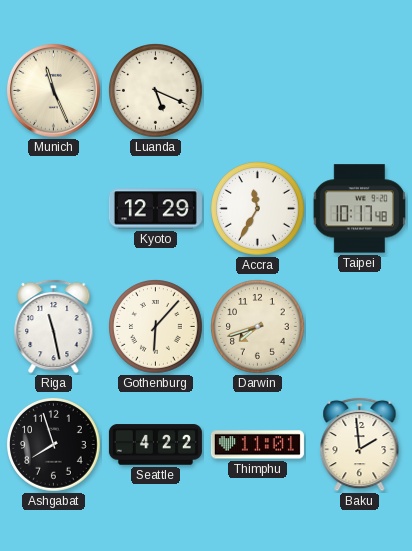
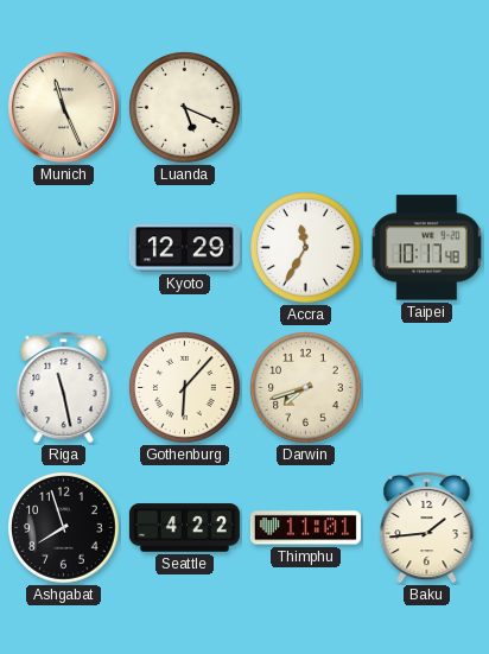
Baku: 1:59 -> 1:44 (427, 527)
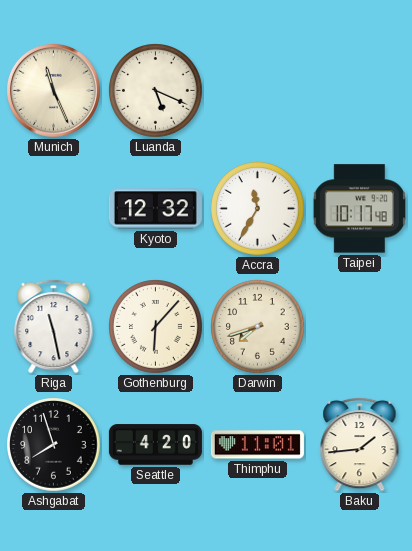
Kyoto: 12:29 -> 12:32 (155, 209)
Seattle: 4:22 -> 4:20 (155, 445)
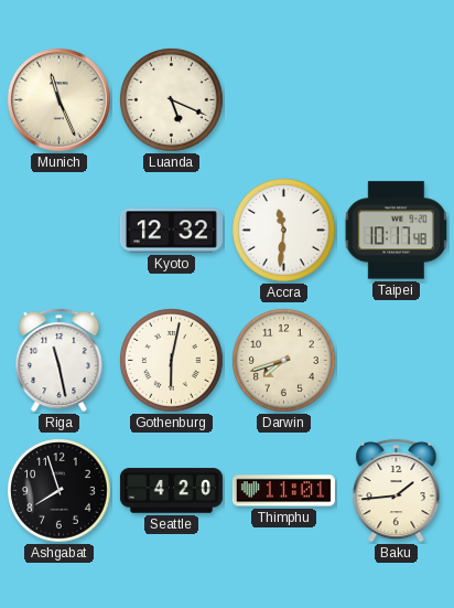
Accra: 11:35 -> 11:31 (284, 231)
Gothenburg: 6:07 -> 6:02 (172, 361)
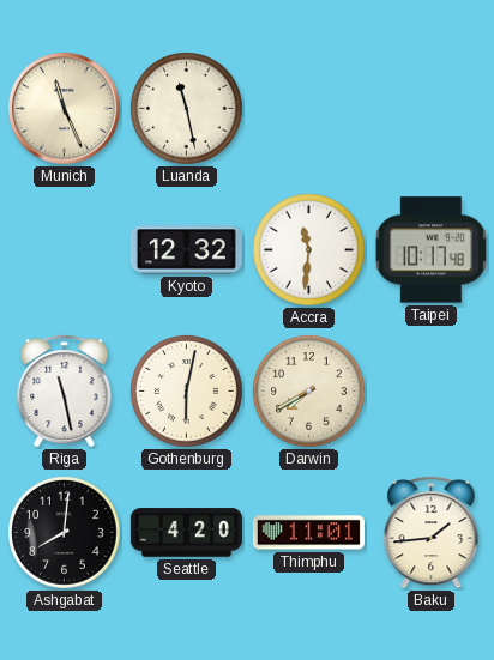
Luanda: 5:19 -> 11:28 (187, 109)
Darwin: 7:42 -> 7:40 (309, 392)
Ashgabat: 7:57 -> 8:01 (65, 533)
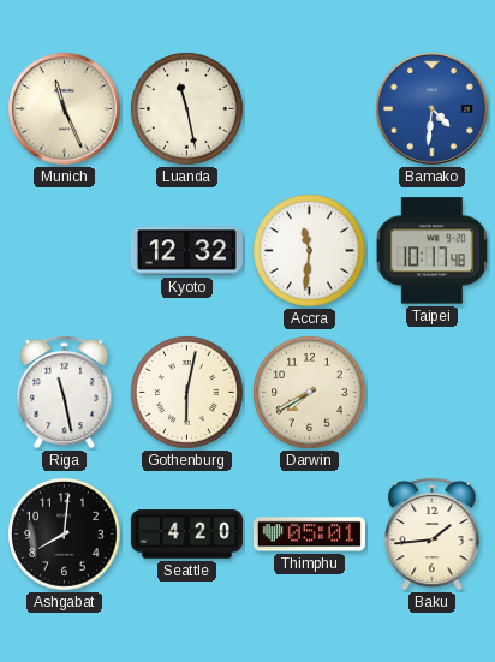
Bamako: none -> 4:31 (431, 108)
Thimphu: 11:01 -> 05:01 (309, 535)
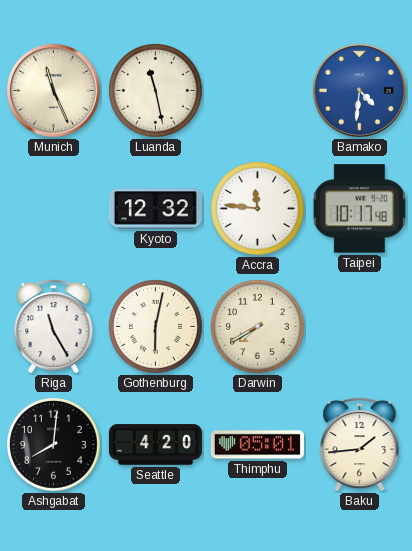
Accra: 11:31 -> 11:46 (258, 209)
Riga: 11:28 -> 11:25 (54, 326)
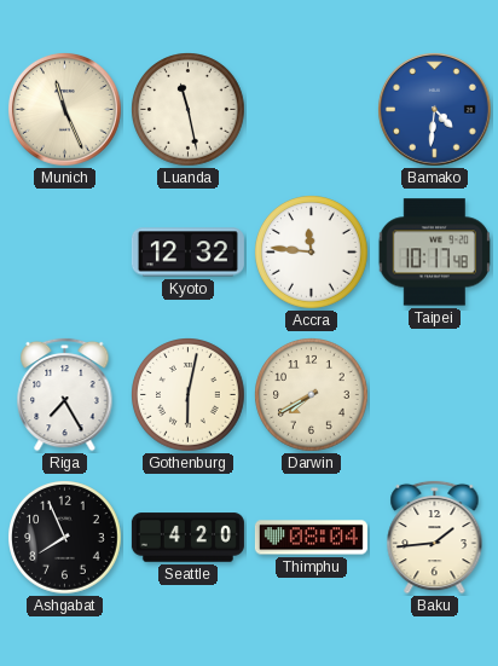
Riga: 11:25 -> 7:25 (65, 394)
Ashgabat: 8:01 -> 7:56 (65, 538)
Thimphu: 05:01 -> 08:04 (311, 538)
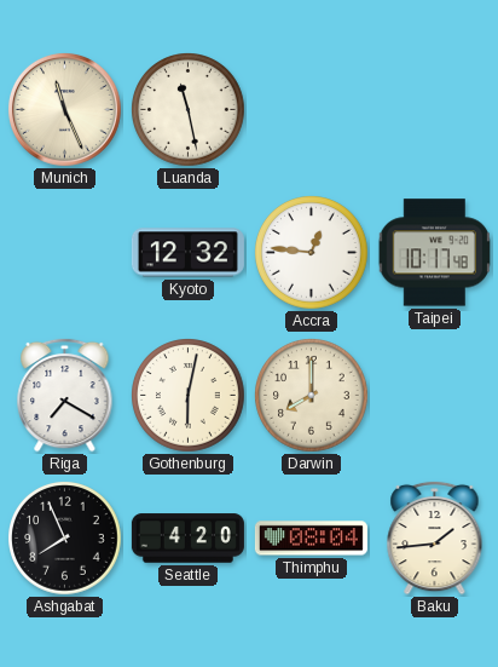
Bamako: 4:31 -> none (434, 109)
Accra: 11:46 -> 12:46 (312, 253)
Riga: 7:25 -> 7:20 (65, 395)
Darwin: 7:40 -> 8:00 (312, 396)
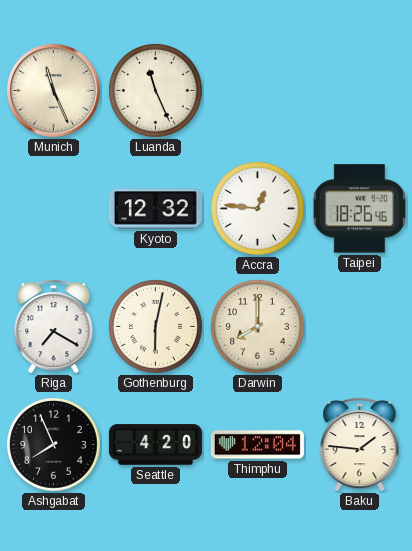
Luanda: 11:28 -> 11:26 (156, 91)
Taipei: 10:17 -> 18:26 (360, 209)
Thimphu: 08:04 -> 12:04 (257, 445)
Baku: 1:44 -> 1:46 (360, 444)
